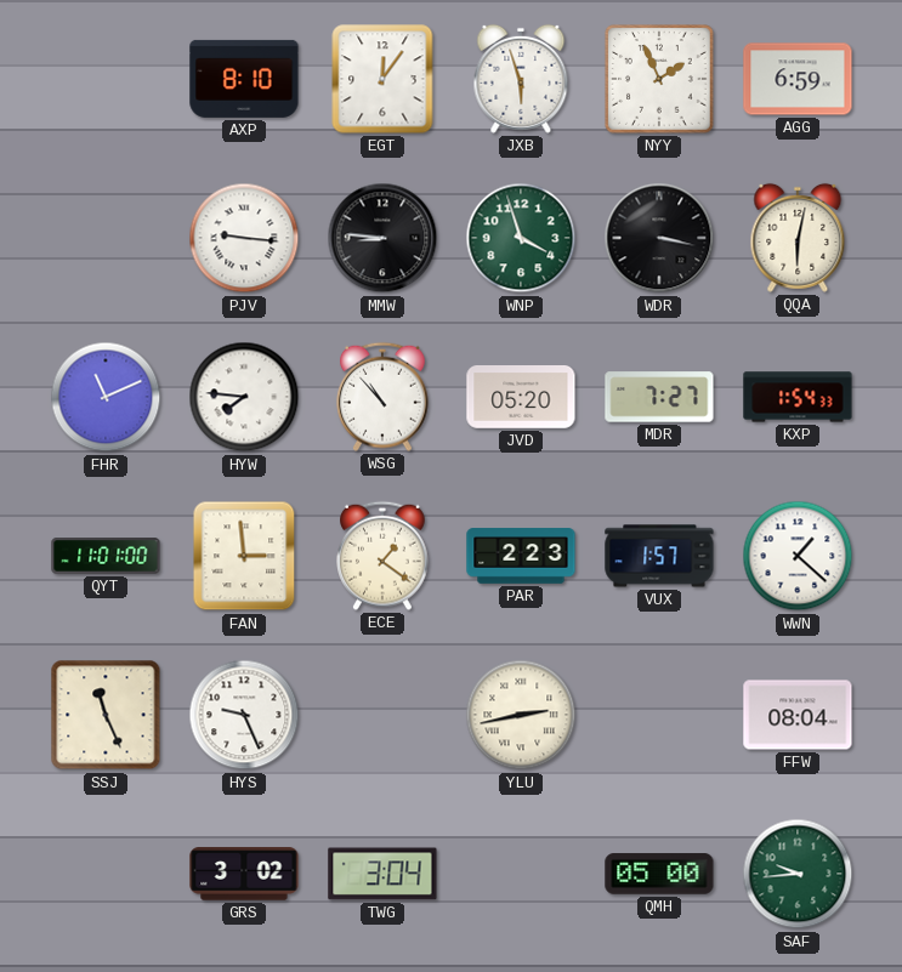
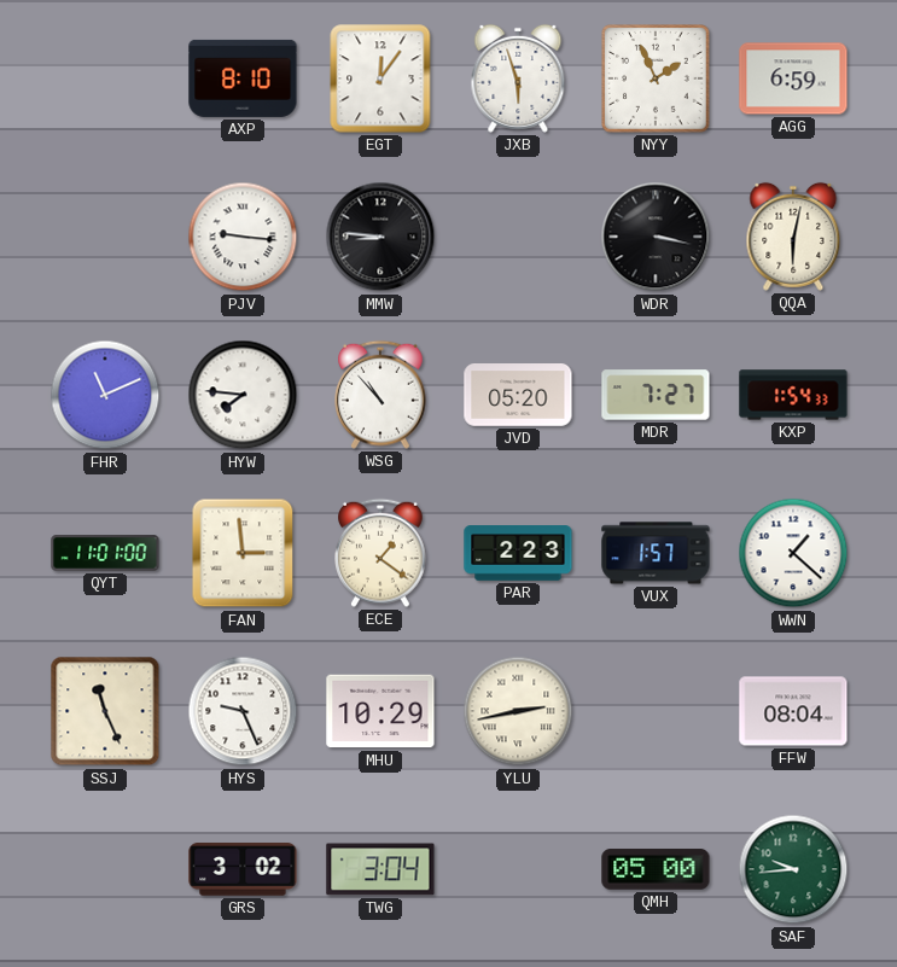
WNP: 3:57 -> none (521, 238)
MHU: none -> 10:29 (380, 711)
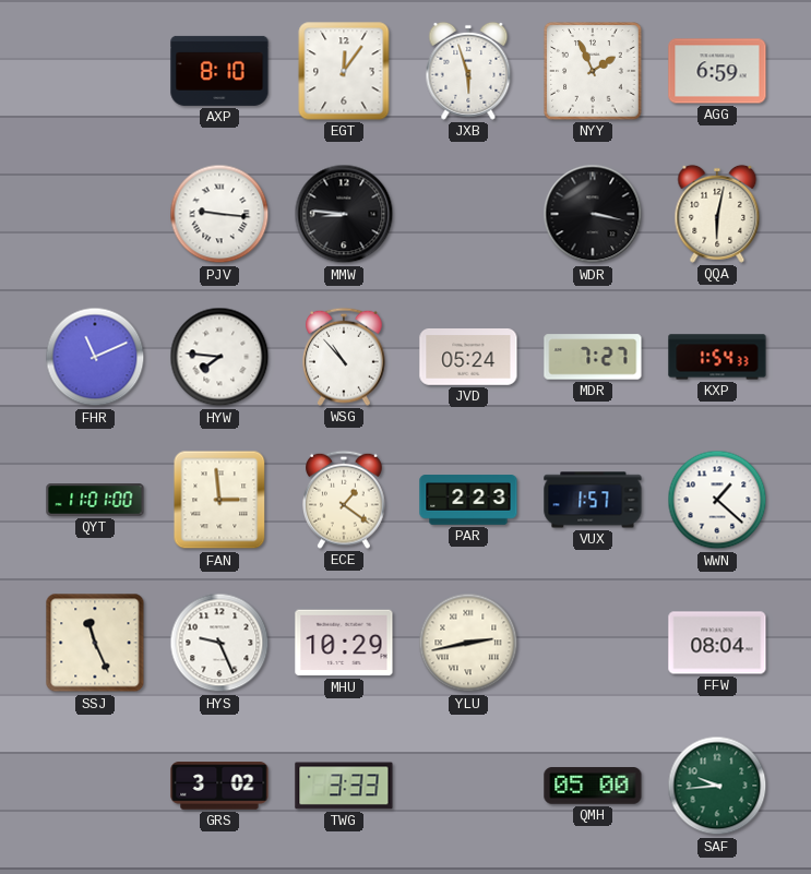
JVD: 05:20 -> 05:24 (468, 358)
TWG: 3:04 -> 3:33 (344, 786)
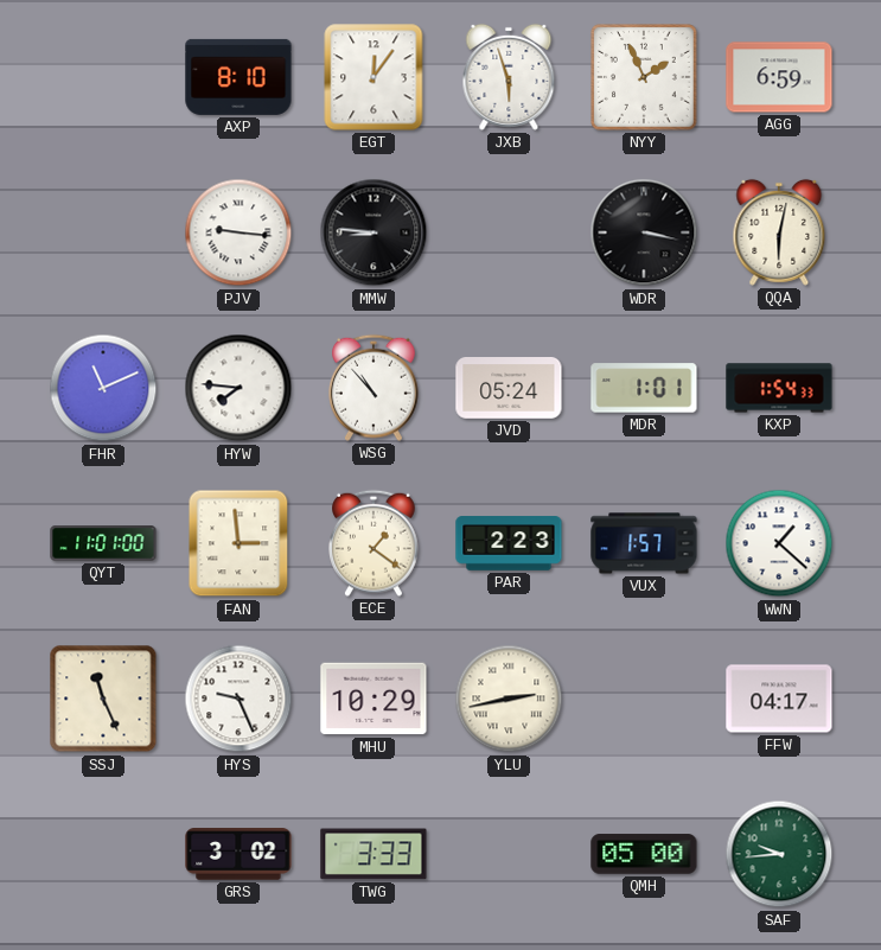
MDR: 7:27 -> 1:01 (644, 388)
FFW: 08:04 -> 04:17 (779, 699)
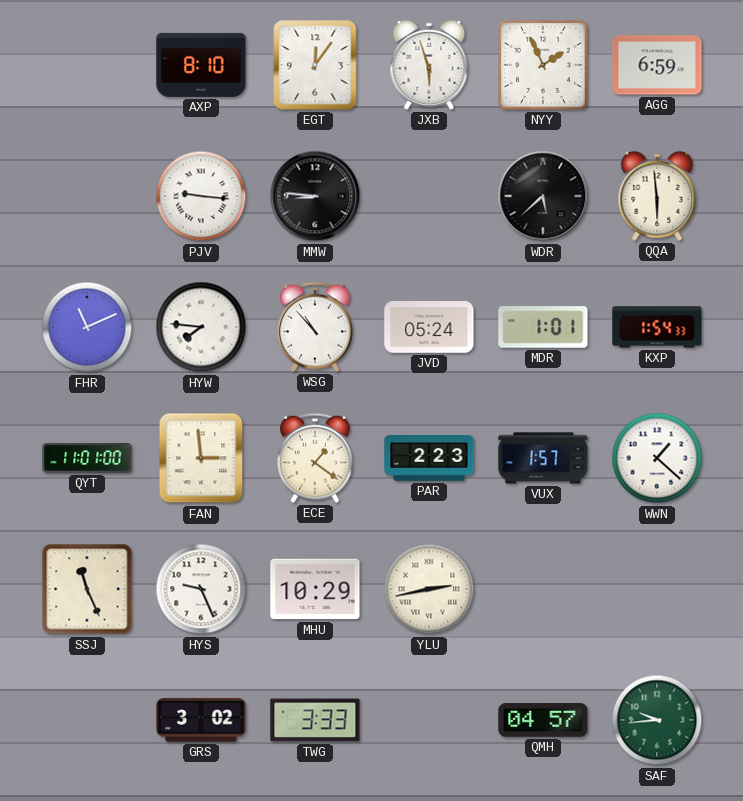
WDR: 3:17 -> 5:38 (543, 196)
QQA: 6:02 -> 5:59 (657, 196)
FFW: 04:17 -> none (779, 699)
QMH: 05:00 -> 04:57 (543, 720)
